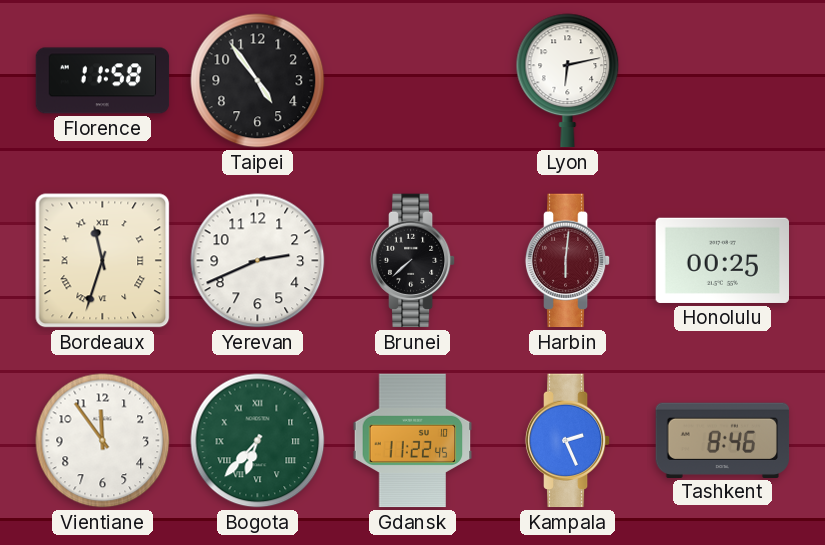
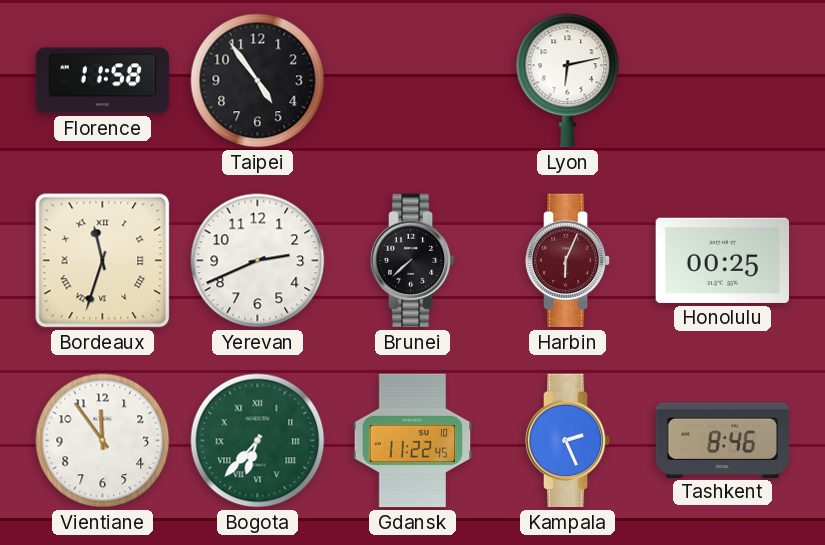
Harbin: 6:01 -> 6:04 (568, 261)
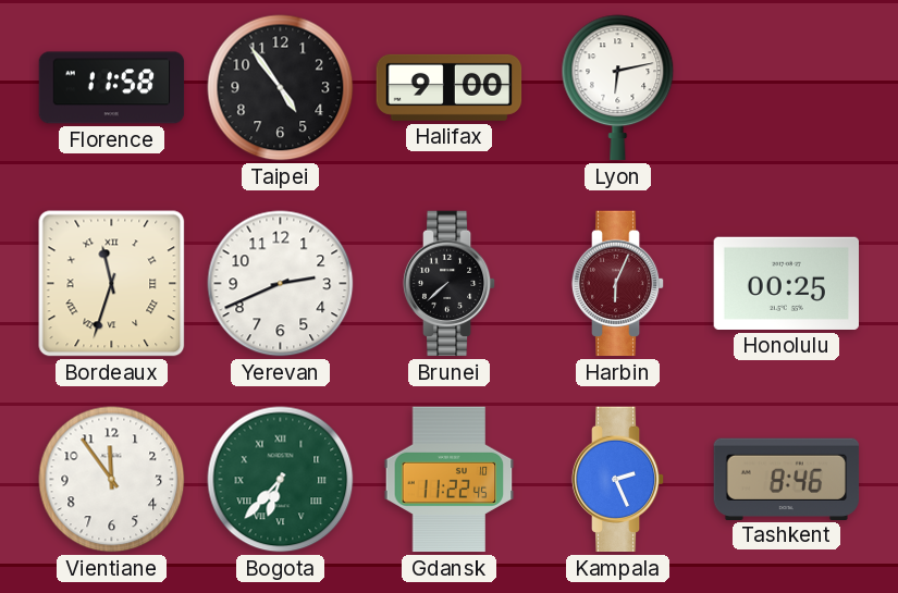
Halifax: none -> 9:00 (450, 87)
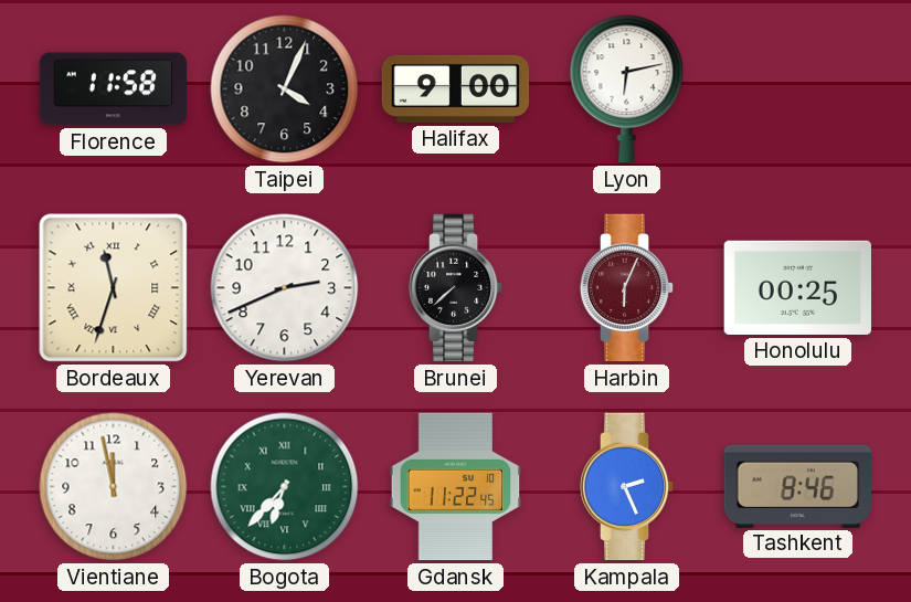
Taipei: 4:54 -> 4:04 (285, 89)
Vientiane: 11:54 -> 11:58 (114, 487)
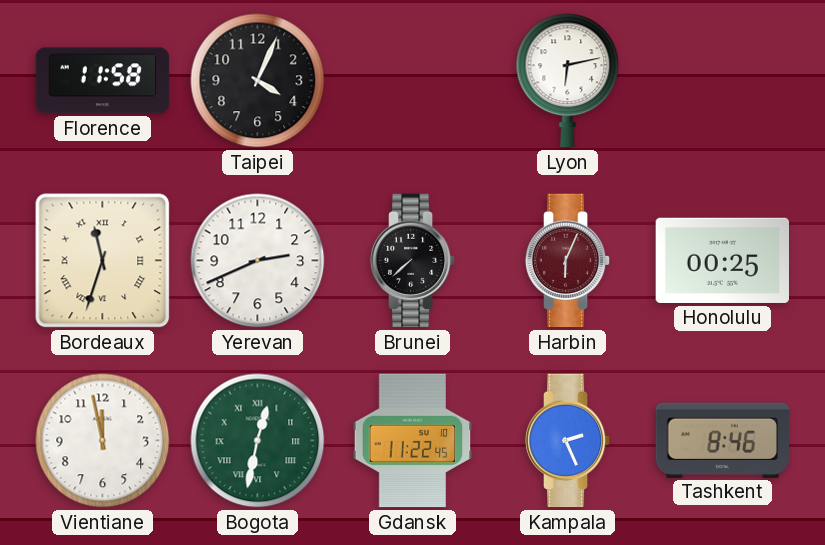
Halifax: 9:00 -> none (456, 88)
Bogota: 6:37 -> 12:32 (258, 441)
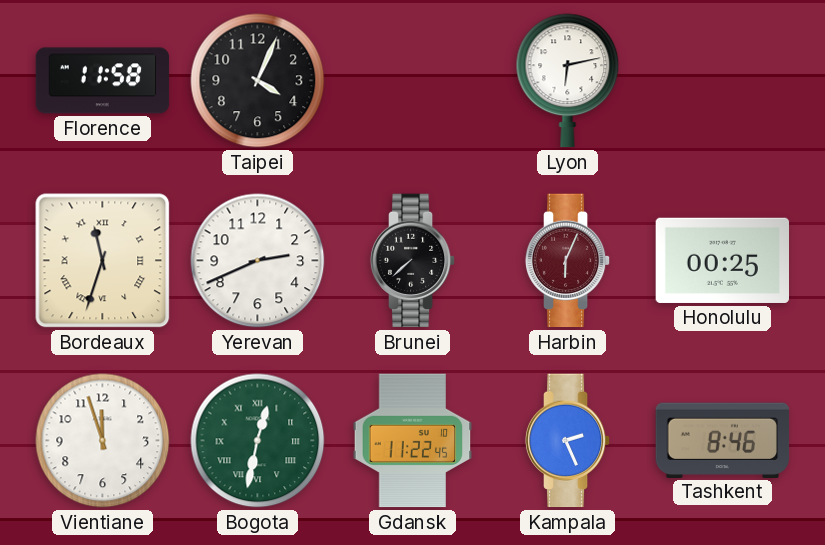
Vientiane: 11:58 -> 11:57 (103, 441)
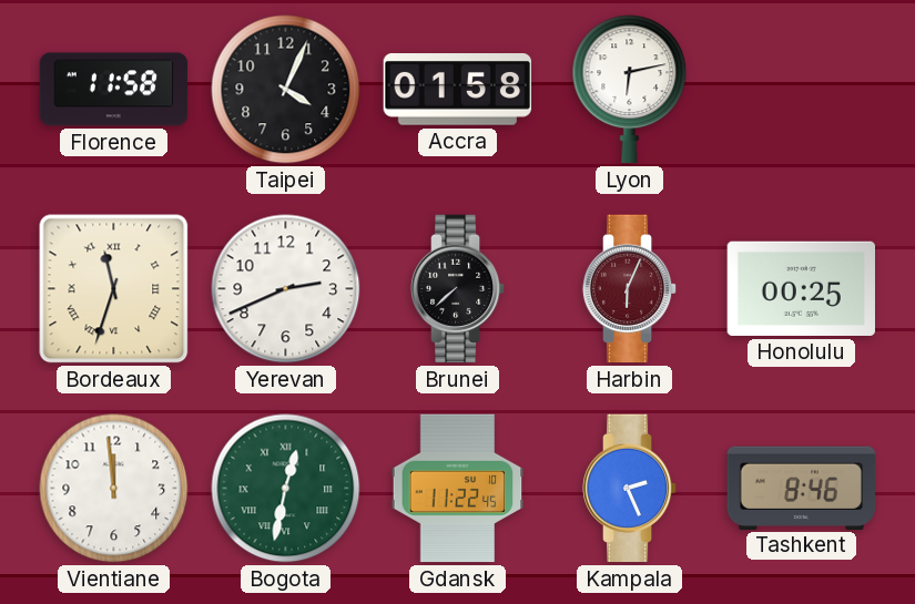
Accra: none -> 01:58 (458, 90)
Vientiane: 11:57 -> 11:59 (114, 489)
